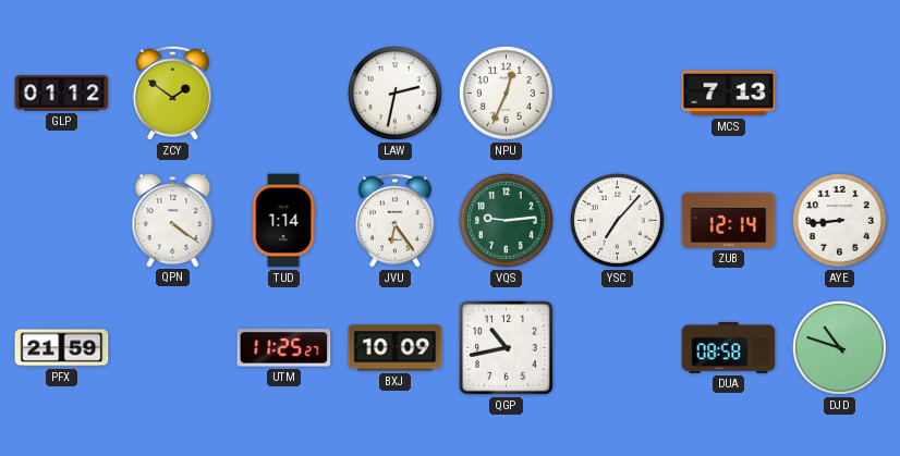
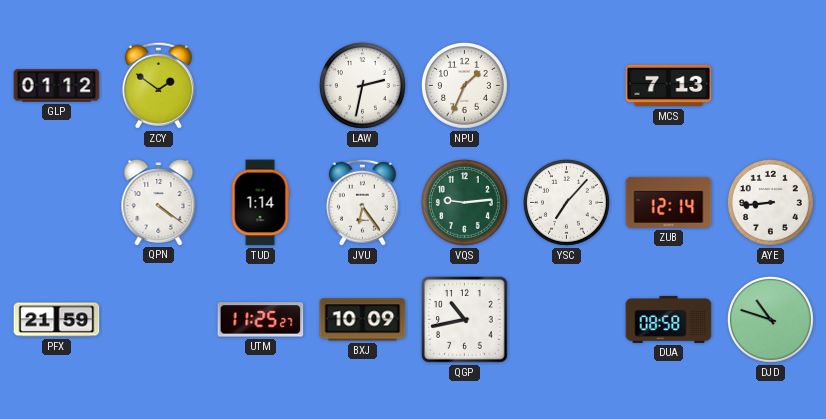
NPU: 12:34 -> 1:34 (464, 85)
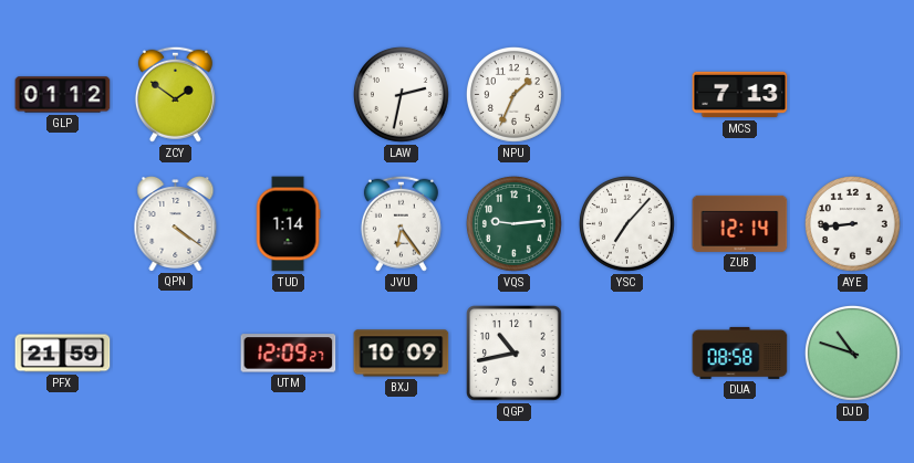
UTM: 11:25 -> 12:09 (289, 354)
